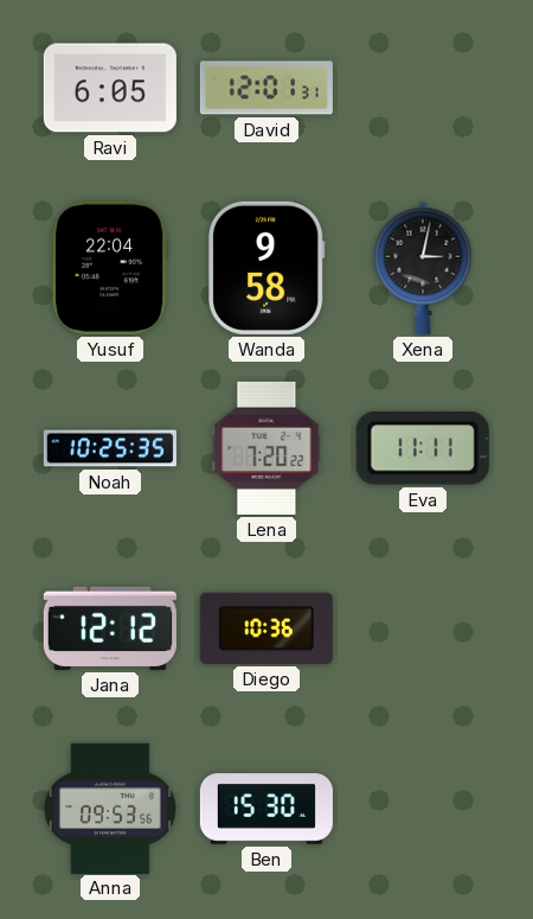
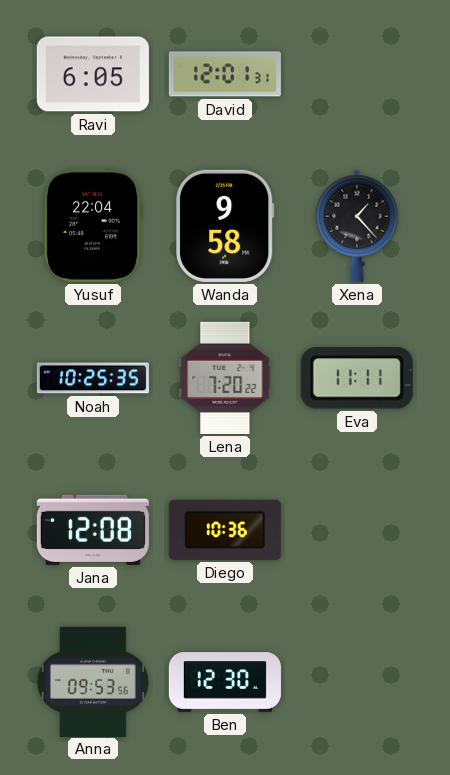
Xena: 3:02 -> 1:23 (357, 226)
Jana: 12:12 -> 12:08 (93, 530)
Ben: 15:30 -> 12:30 (225, 682)
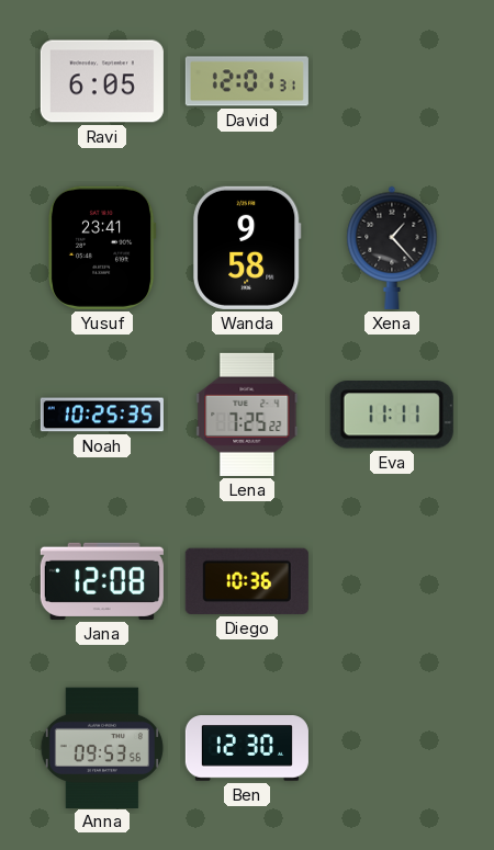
Yusuf: 22:04 -> 23:41 (102, 248)
Lena: 7:20 -> 7:25 (247, 415)
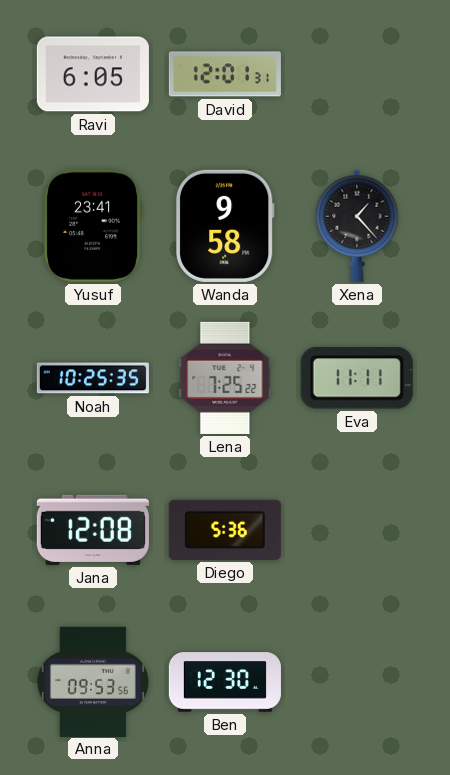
Diego: 10:36 -> 5:36 (225, 530)
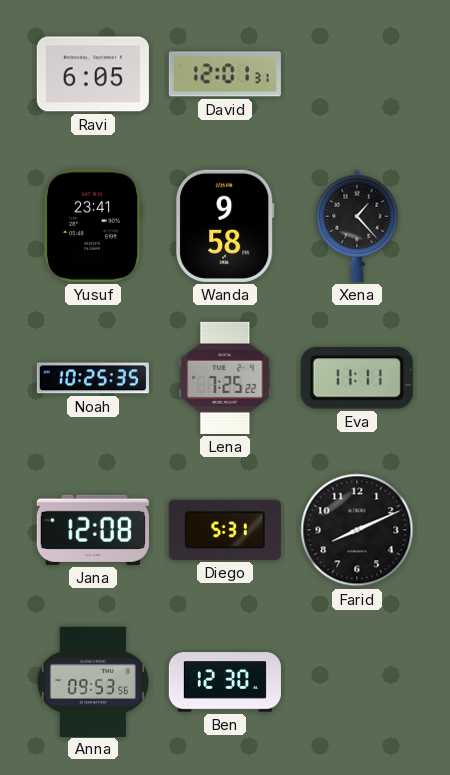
Diego: 5:36 -> 5:31 (225, 530)
Farid: none -> 8:11 (357, 530)
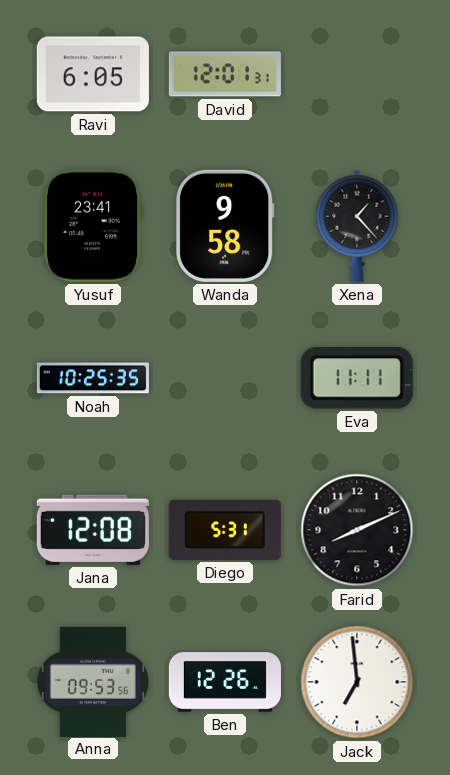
Lena: 7:25 -> none (225, 378)
Ben: 12:30 -> 12:26 (225, 682)
Jack: none -> 6:59 (357, 682)
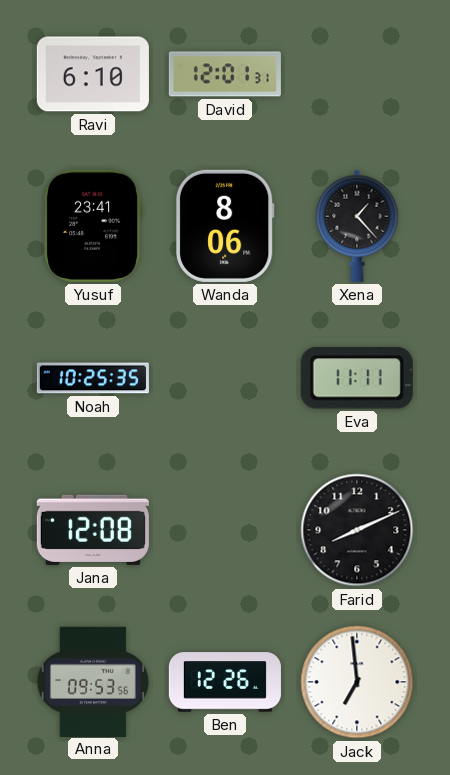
Ravi: 6:05 -> 6:10 (93, 74)
Wanda: 9:58 -> 8:06 (225, 226)
Diego: 5:31 -> none (225, 530)
